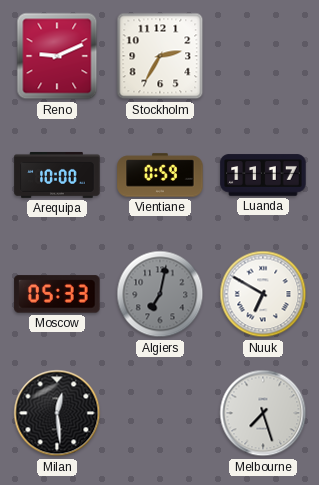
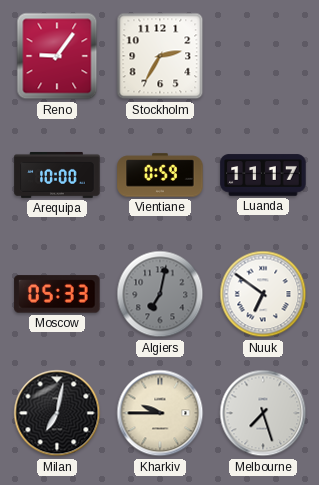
Reno: 9:11 -> 9:06 (57, 56)
Nuuk: 6:50 -> 6:51 (263, 294)
Milan: 12:29 -> 7:02 (57, 413)
Kharkiv: none -> 9:45 (160, 413)
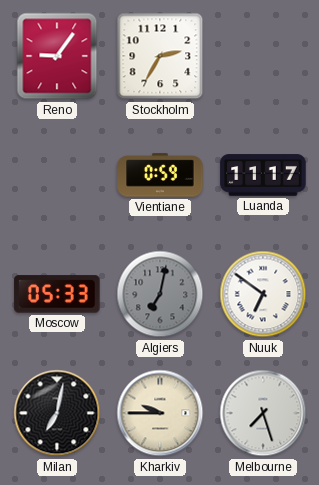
Arequipa: 10:00 -> none (57, 175)
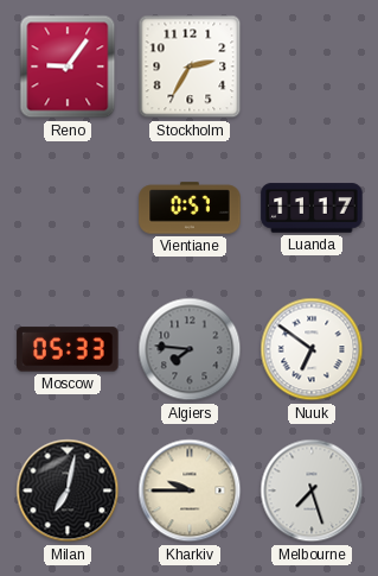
Vientiane: 0:59 -> 0:57 (190, 208)
Algiers: 7:02 -> 7:46 (190, 349)
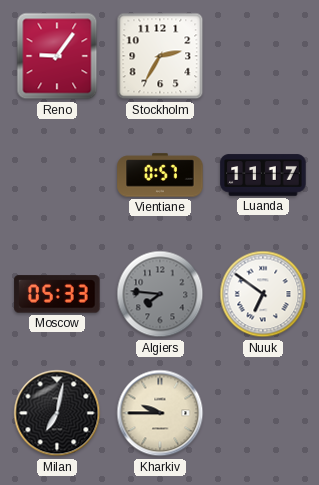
Melbourne: 7:27 -> none (312, 490)
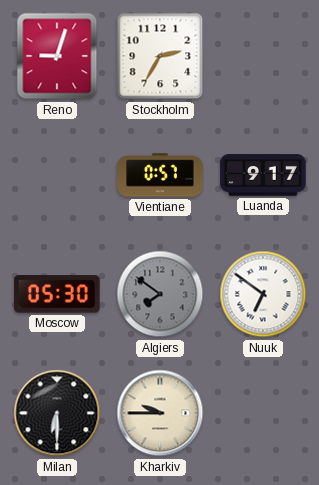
Reno: 9:06 -> 9:03 (57, 56)
Luanda: 11:17 -> 9:17 (263, 175)
Moscow: 05:33 -> 05:30 (57, 294)
Algiers: 7:46 -> 7:51 (160, 294)
Milan: 7:02 -> 6:30 (57, 413)
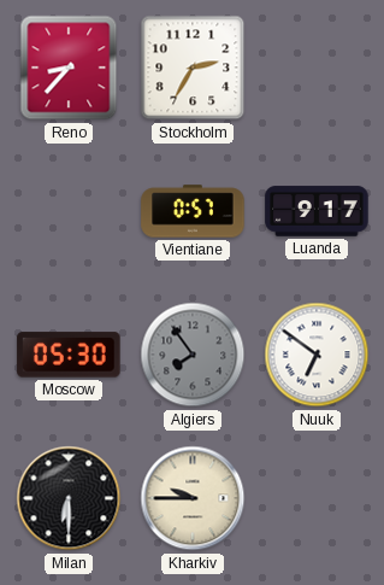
Reno: 9:03 -> 8:37 (69, 68)
Algiers: 7:51 -> 7:54 (193, 355)
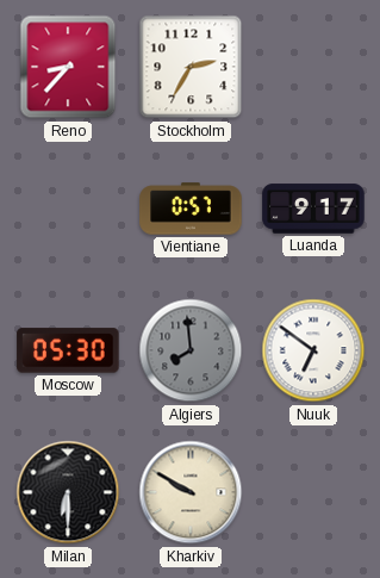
Algiers: 7:54 -> 7:59 (191, 350)
Kharkiv: 9:45 -> 9:50 (191, 492)
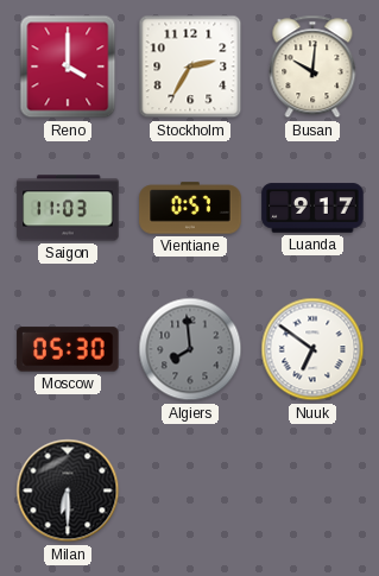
Reno: 8:37 -> 4:00 (68, 67)
Busan: none -> 10:01 (312, 67)
Saigon: none -> 11:03 (68, 208)
Kharkiv: 9:50 -> none (191, 492)
